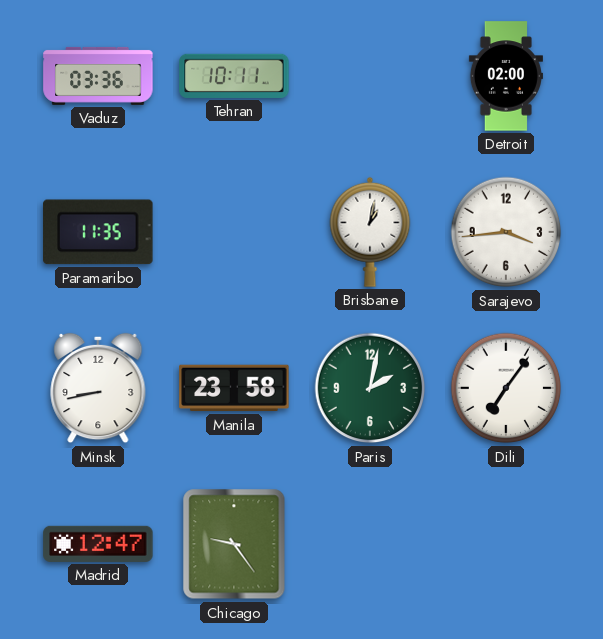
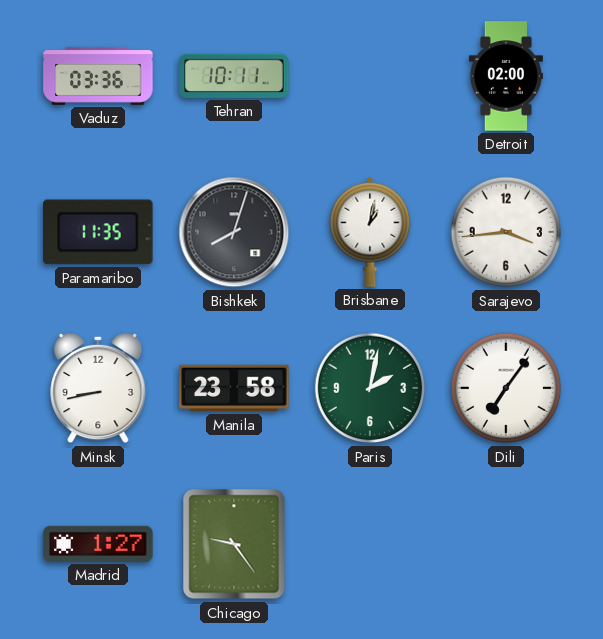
Bishkek: none -> 8:03 (234, 232)
Madrid: 12:47 -> 1:27 (98, 544)
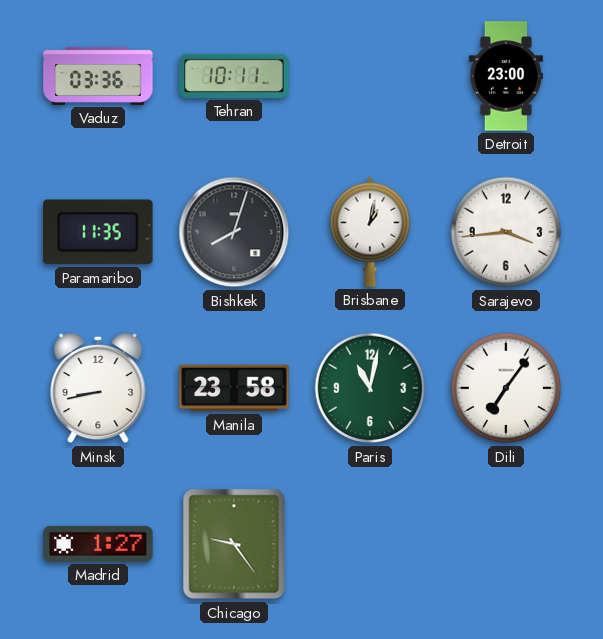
Detroit: 02:00 -> 23:00 (506, 76)
Paris: 2:02 -> 11:02 (370, 388)
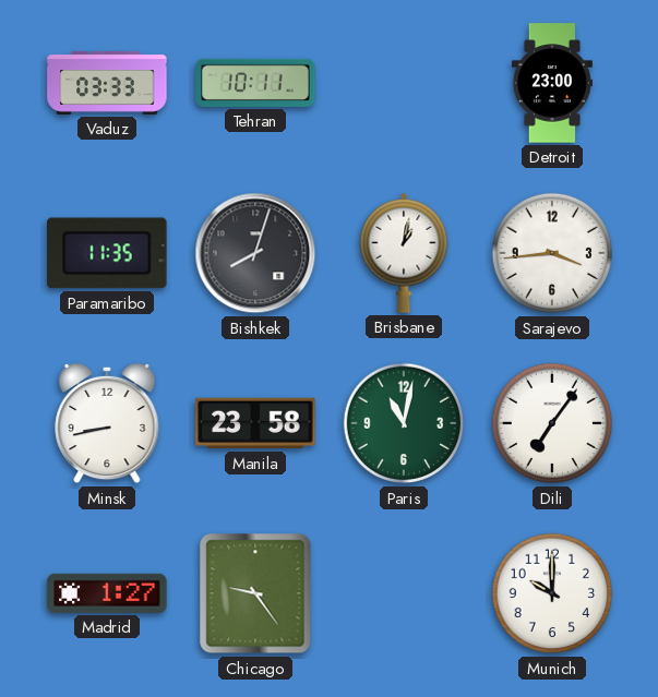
Vaduz: 03:36 -> 03:33 (107, 83)
Munich: none -> 10:00 (552, 593)
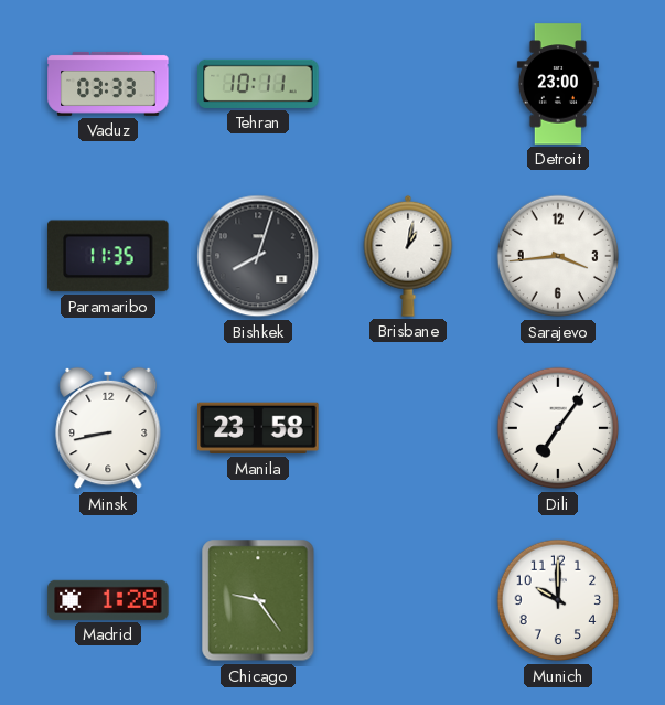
Paris: 11:02 -> none (404, 423)
Madrid: 1:27 -> 1:28 (108, 600)
